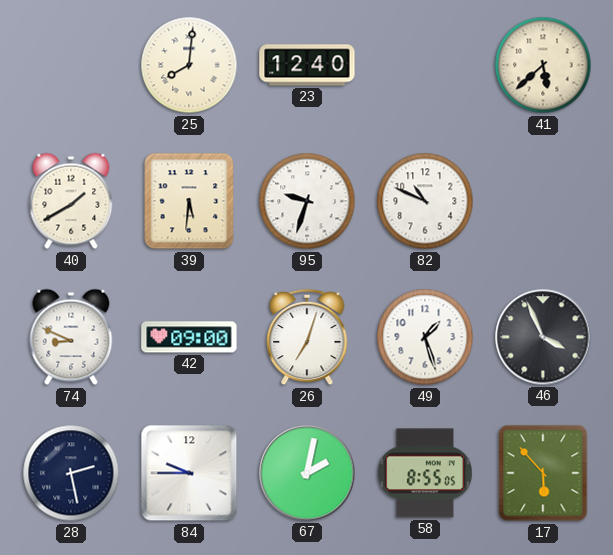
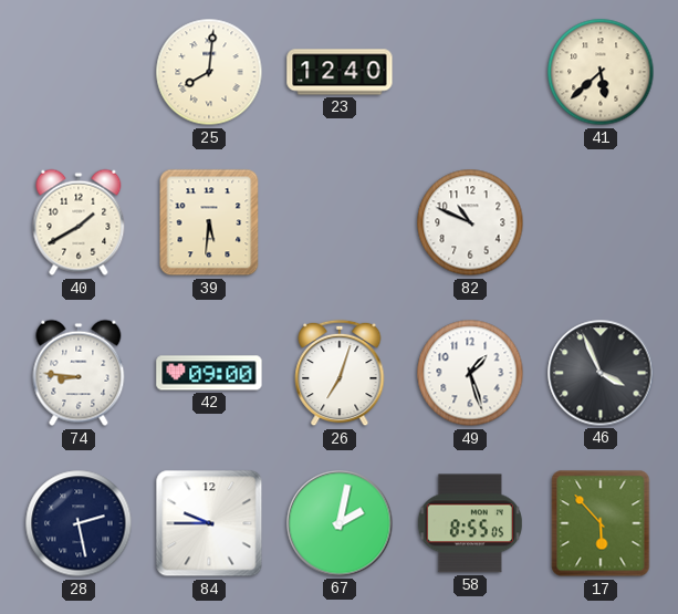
95: 9:33 -> none (307, 201)
74: 8:49 -> 8:46 (79, 373)
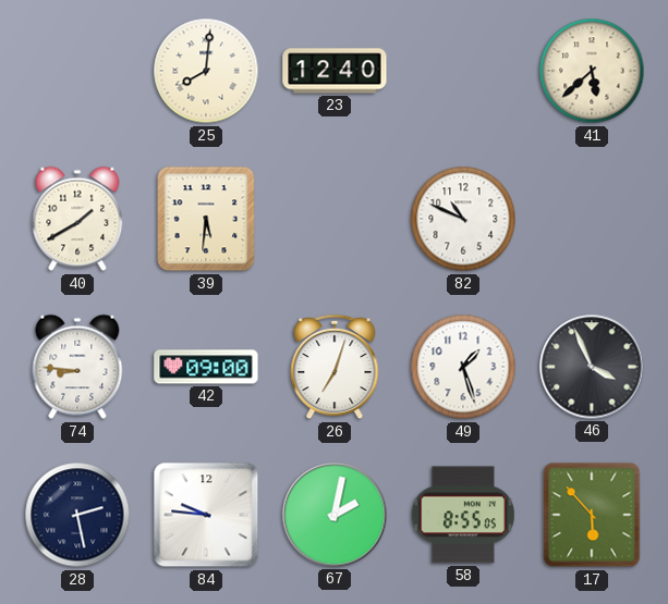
84: 9:45 -> 9:46 (206, 515)
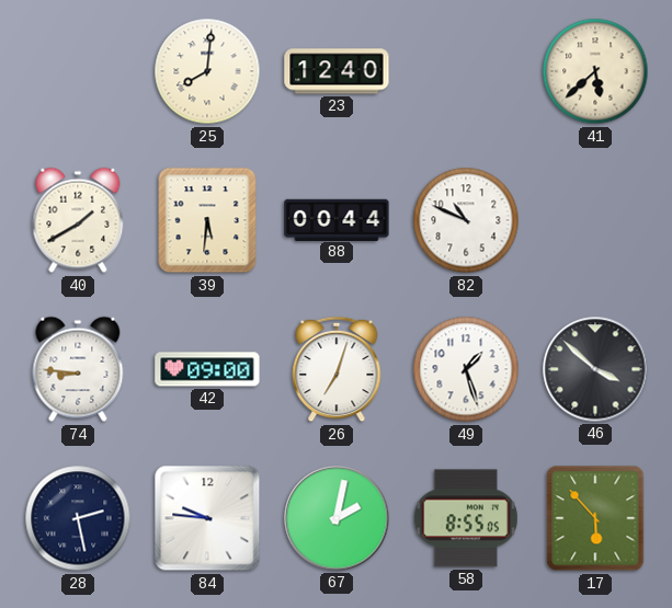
88: none -> 00:44 (337, 219)
46: 3:56 -> 3:52 (595, 369)
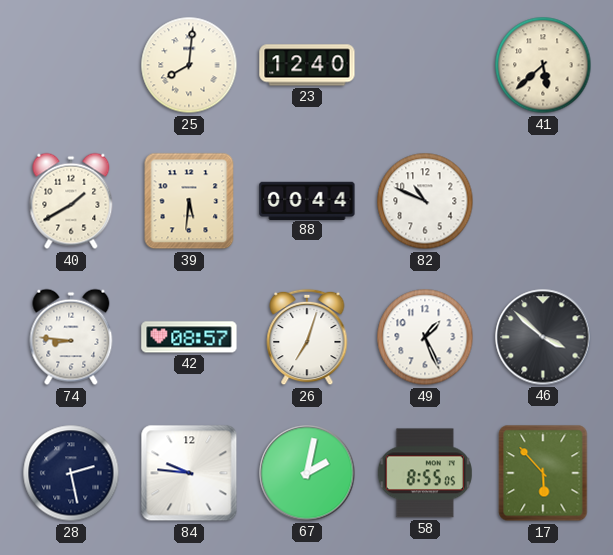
42: 09:00 -> 08:57 (189, 337)
49: 1:27 -> 1:26 (425, 337)
